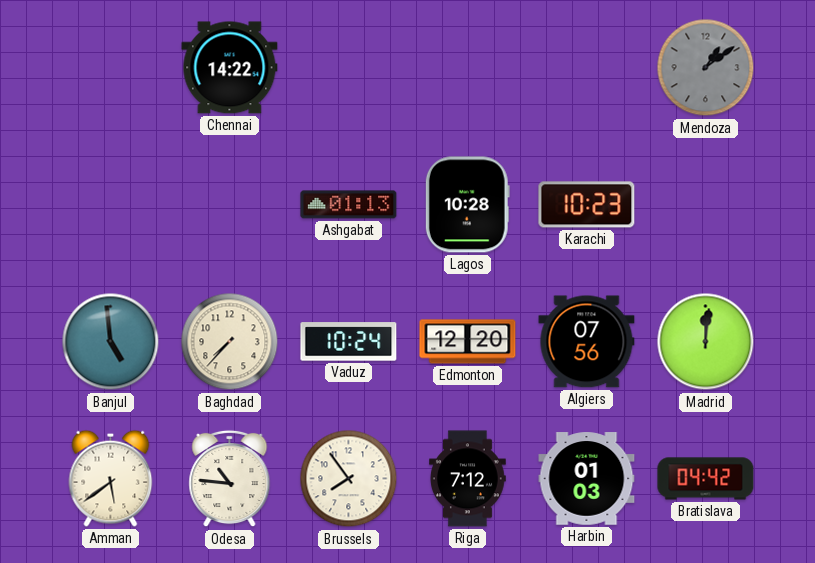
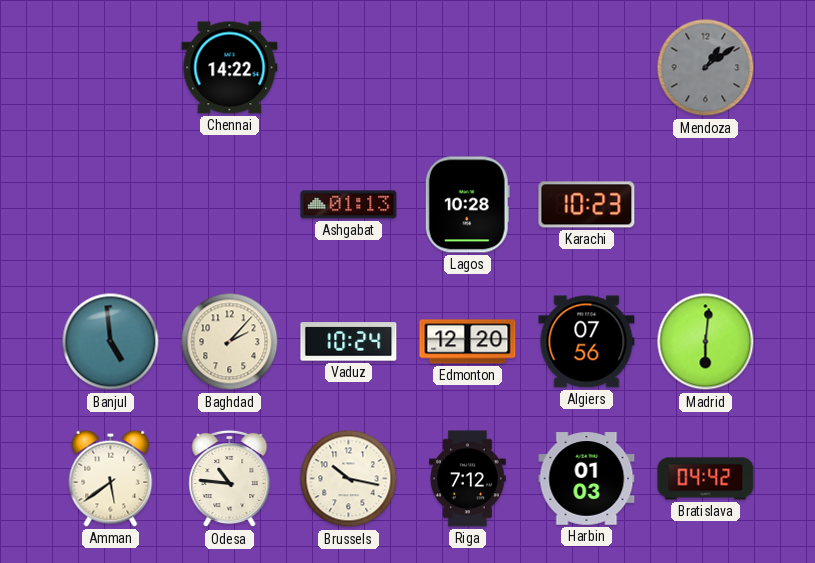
Baghdad: 7:37 -> 2:07 (230, 342)
Madrid: 12:01 -> 6:01 (706, 342)
Brussels: 7:54 -> 10:17 (349, 479)
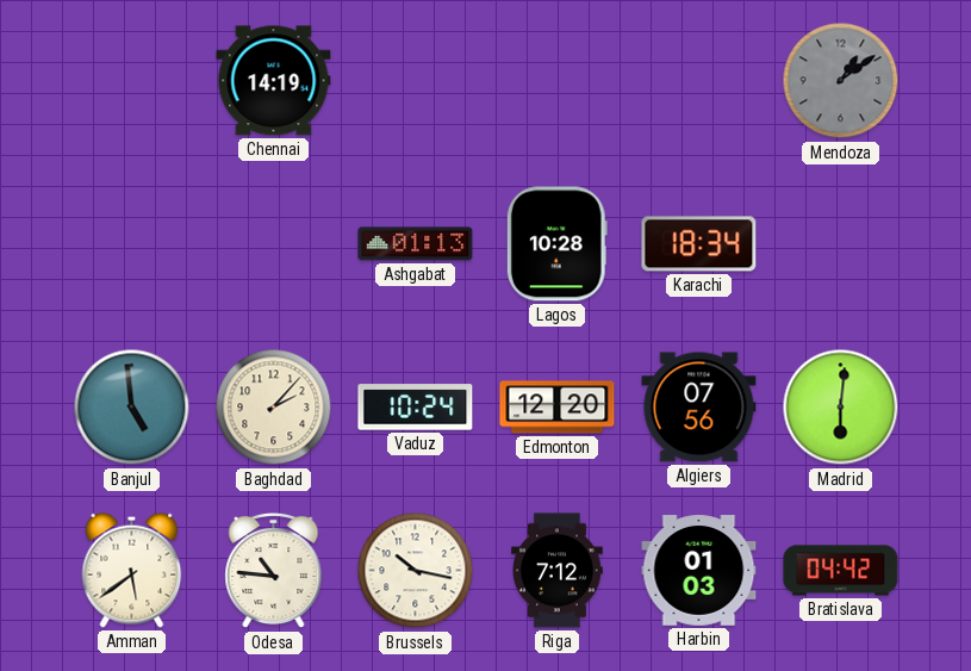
Chennai: 14:22 -> 14:19 (274, 81)
Karachi: 10:23 -> 18:34 (699, 244)
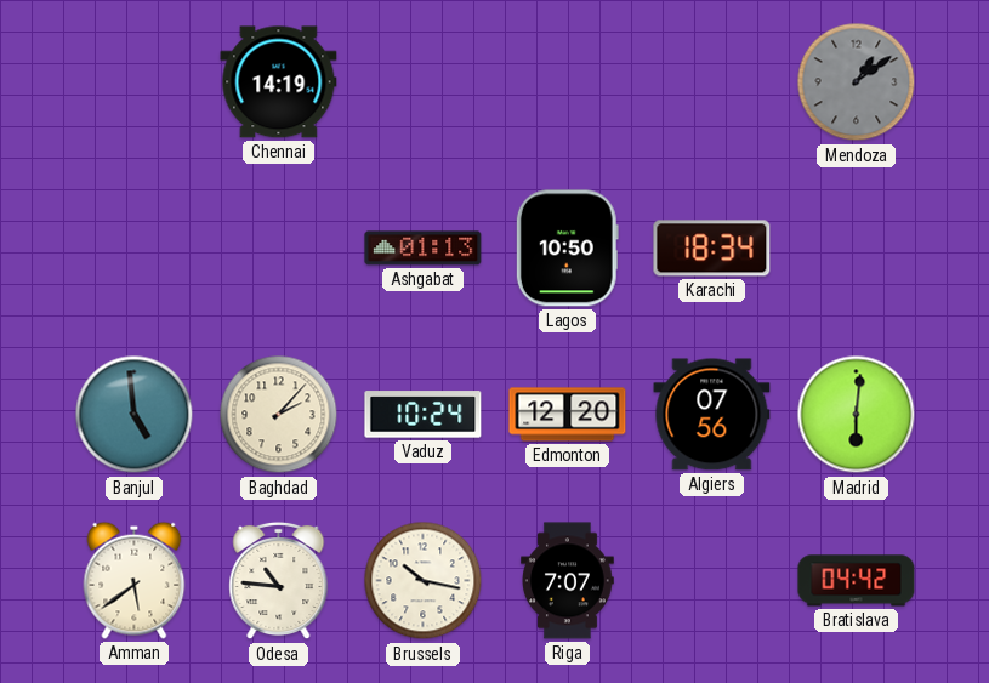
Lagos: 10:28 -> 10:50 (567, 249)
Riga: 7:12 -> 7:07 (568, 581)
Harbin: 01:03 -> none (699, 571)
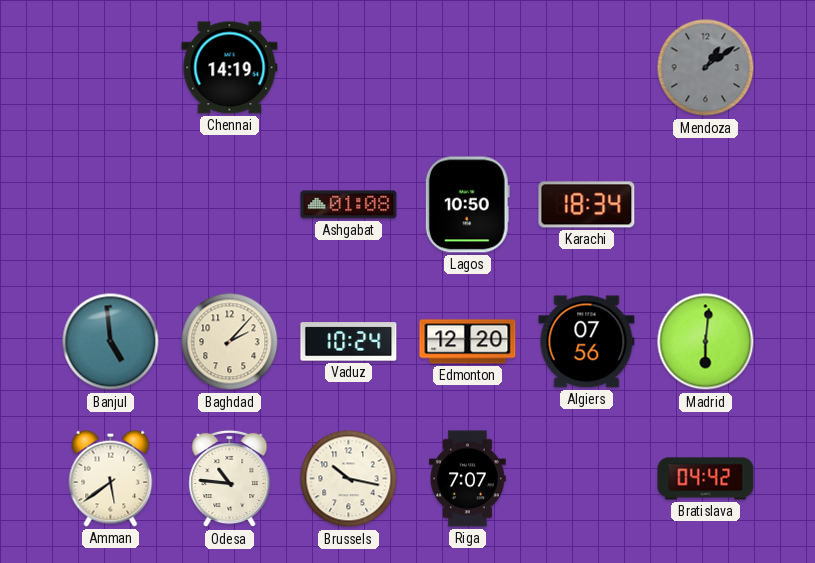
Ashgabat: 01:13 -> 01:08 (349, 205)
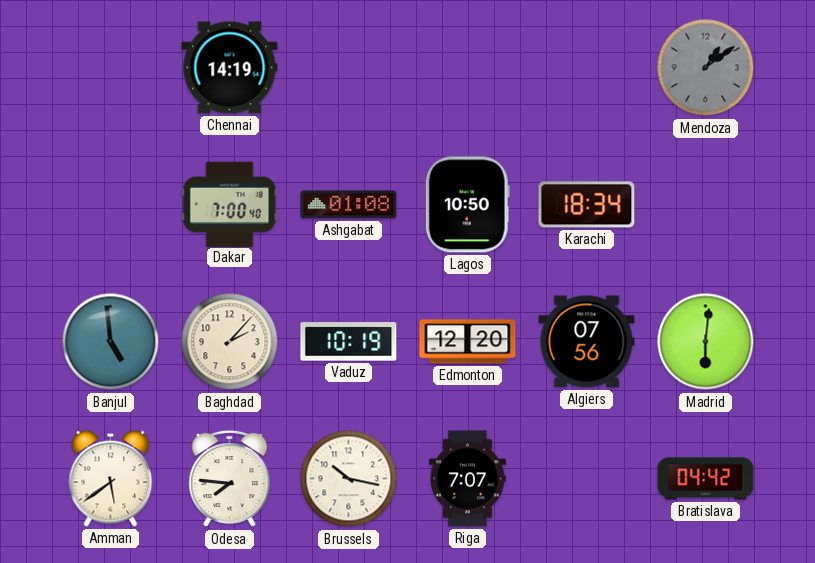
Dakar: none -> 7:00 (230, 204)
Vaduz: 10:24 -> 10:19 (349, 342)
Odesa: 10:46 -> 7:46 (230, 479)
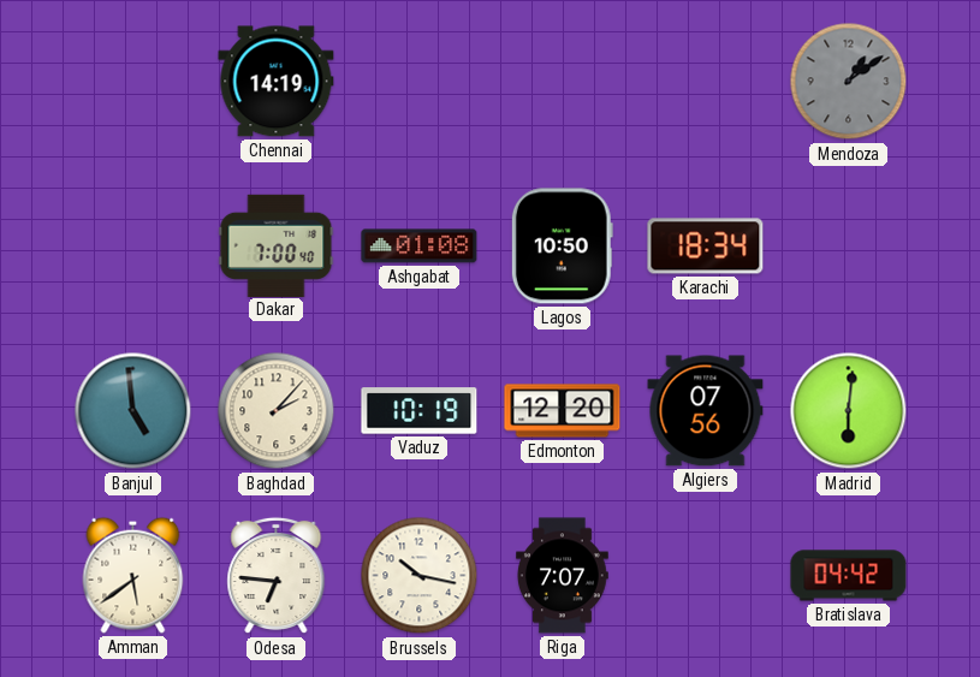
Odesa: 7:46 -> 6:46 (277, 576)
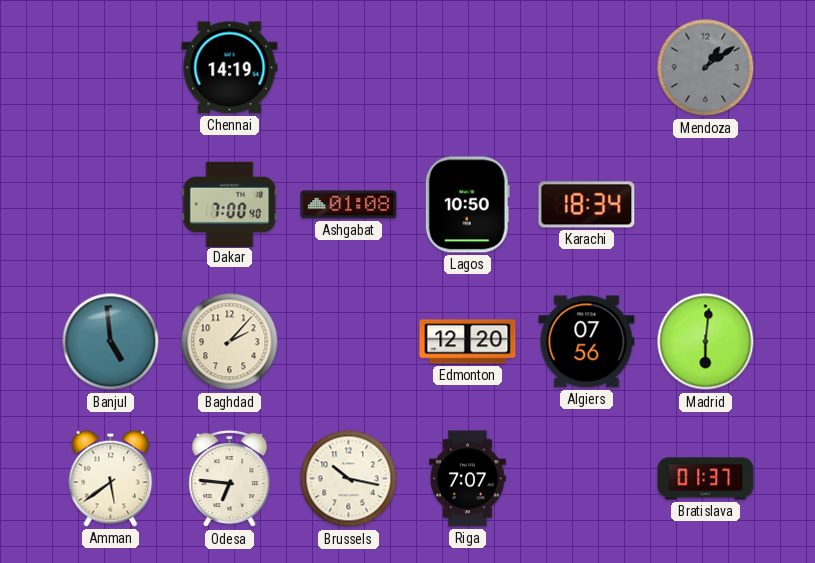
Vaduz: 10:19 -> none (420, 411)
Bratislava: 04:42 -> 01:37 (706, 479)
